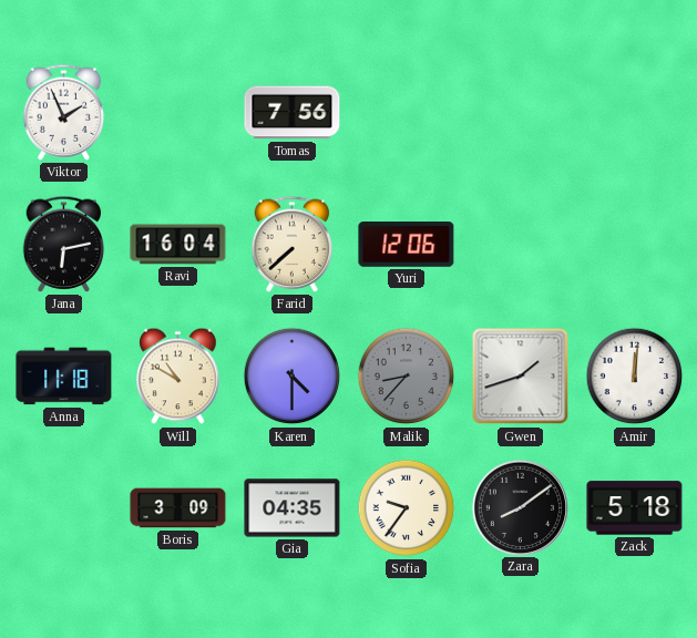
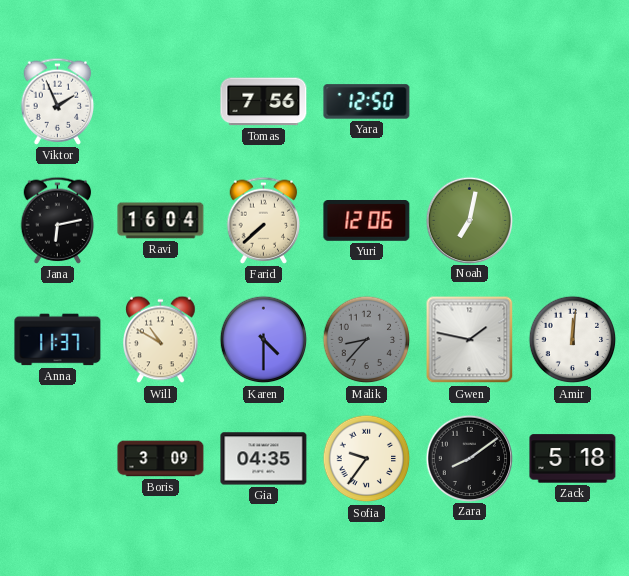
Yara: none -> 12:50 (367, 102)
Noah: none -> 7:02 (469, 220)
Anna: 11:18 -> 11:37 (58, 340)
Gwen: 1:42 -> 1:47 (470, 340)
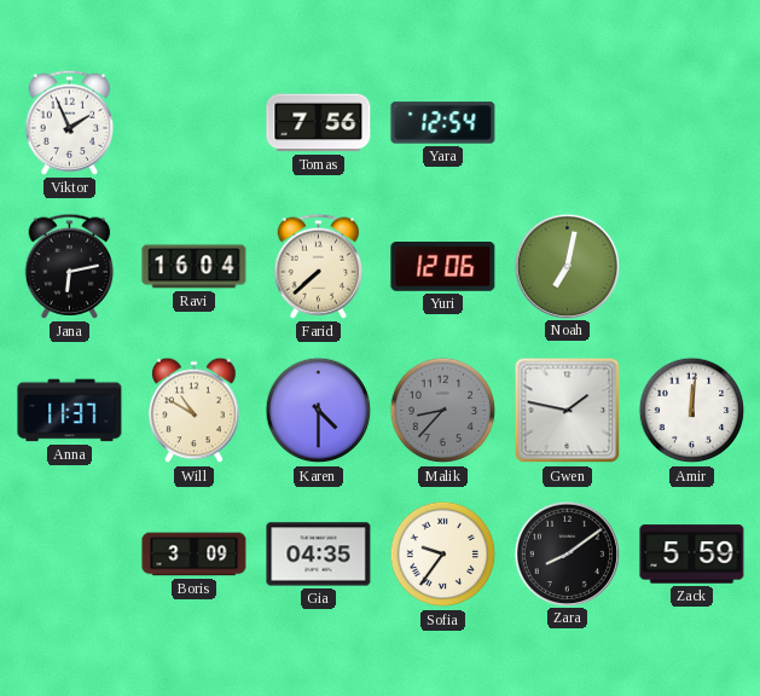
Yara: 12:50 -> 12:54 (443, 123)
Zack: 5:18 -> 5:59 (692, 555)
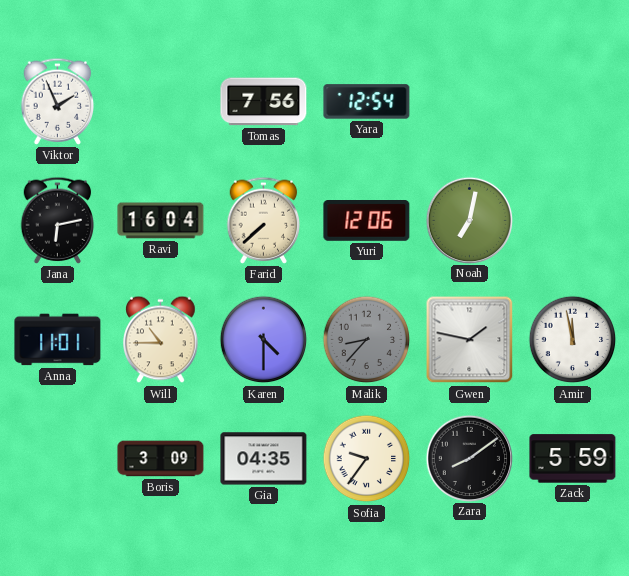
Anna: 11:37 -> 11:01 (58, 340)
Will: 10:50 -> 10:45 (161, 340)
Amir: 12:01 -> 11:58 (573, 340)
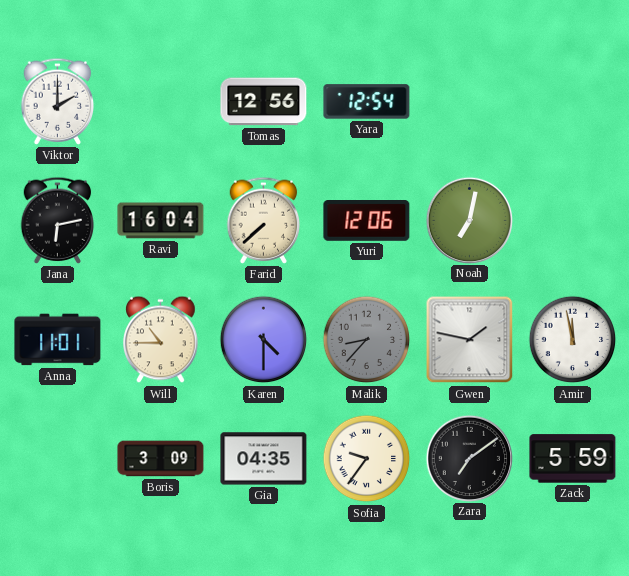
Viktor: 1:56 -> 2:00 (58, 101)
Tomas: 7:56 -> 12:56 (264, 102)
Zara: 8:09 -> 7:09 (469, 458)
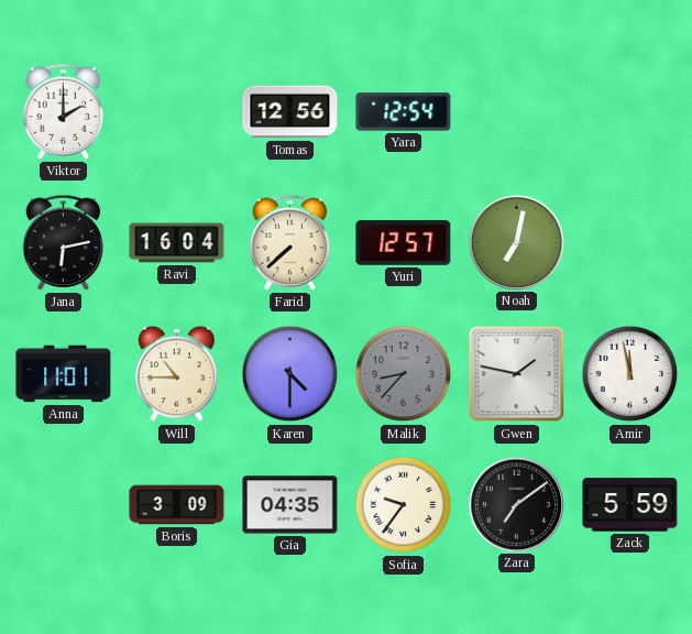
Yuri: 12:06 -> 12:57 (404, 243)
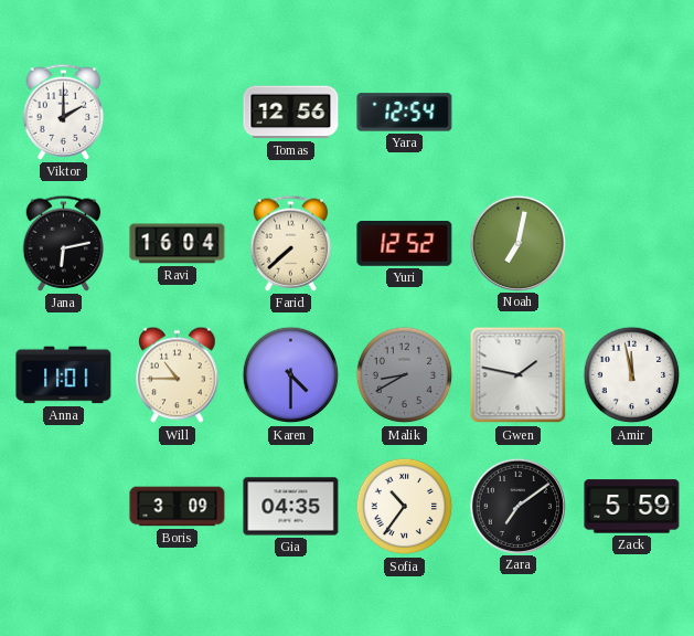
Yuri: 12:57 -> 12:52 (405, 244)
Malik: 8:37 -> 8:40 (405, 375)
Sofia: 9:36 -> 10:36 (405, 507)
